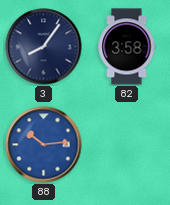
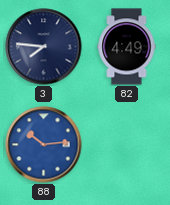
3: 8:06 -> 7:46 (44, 47)
82: 3:58 -> 4:49 (127, 47)
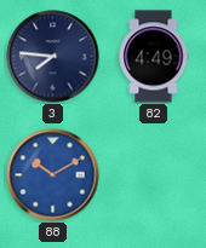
88: 10:14 -> 10:10 (53, 175)
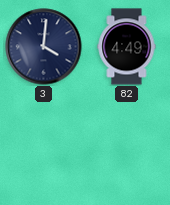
3: 7:46 -> 4:01 (44, 47)
88: 10:10 -> none (53, 175)
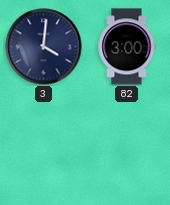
82: 4:49 -> 3:00 (127, 47)
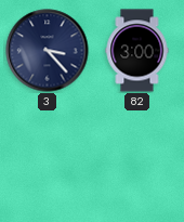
3: 4:01 -> 3:23 (48, 51)
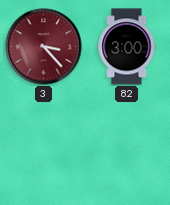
3 dial: navy -> burgundy (44, 47)
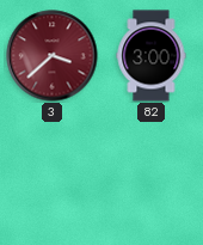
3: 3:23 -> 3:38 (53, 56)
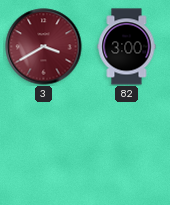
3: 3:38 -> 3:40 (44, 47)
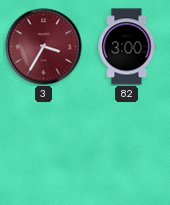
3: 3:40 -> 3:35 (44, 47)
